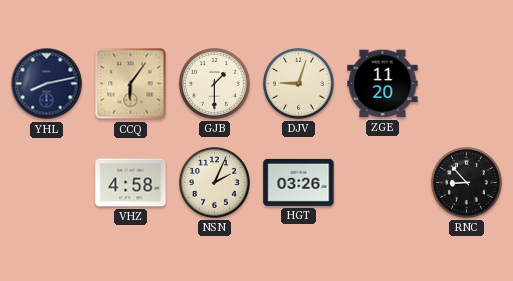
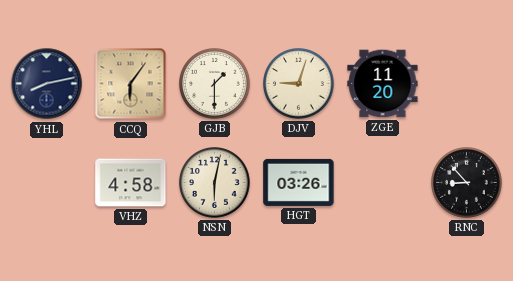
NSN: 2:04 -> 6:02 (215, 183)
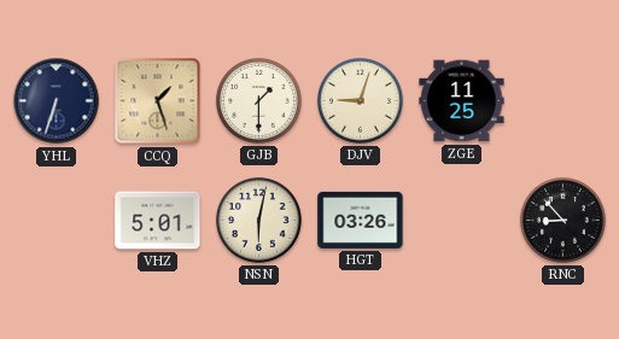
YHL: 8:13 -> 6:33 (57, 101)
CCQ: 6:06 -> 1:27 (158, 101)
ZGE: 11:20 -> 11:25 (462, 101)
VHZ: 4:58 -> 5:01 (158, 221)
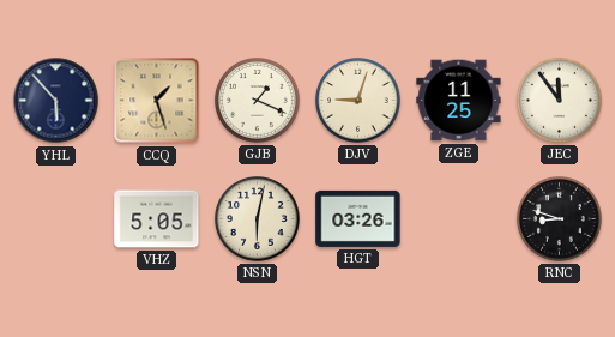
YHL: 6:33 -> 5:53 (56, 101)
GJB: 1:30 -> 1:19 (258, 101)
JEC: none -> 11:54 (560, 101)
VHZ: 5:01 -> 5:05 (157, 219)
RNC: 8:53 -> 8:48 (560, 219)
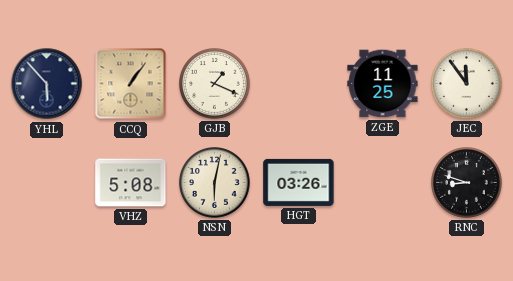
CCQ: 1:27 -> 1:06 (131, 84)
DJV: 9:03 -> none (358, 101)
VHZ: 5:05 -> 5:08 (131, 183)
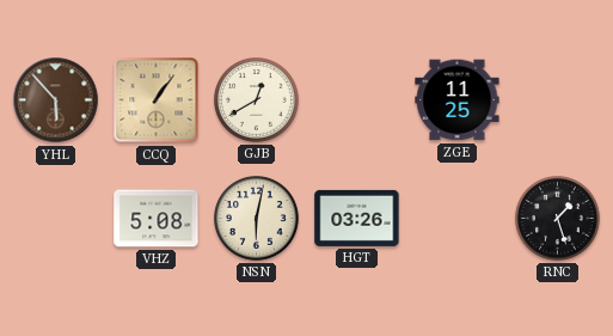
YHL dial: navy -> brown (56, 100)
GJB: 1:19 -> 12:40 (257, 100)
JEC: 11:54 -> none (467, 84)
RNC: 8:48 -> 1:27 (558, 219)
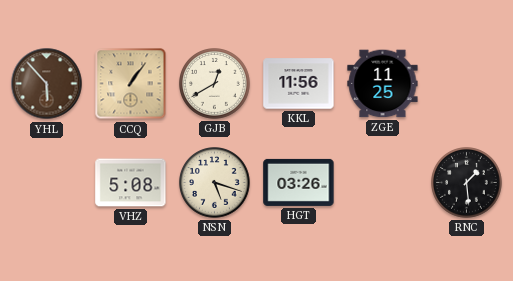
KKL: none -> 11:56 (299, 84)
NSN: 6:02 -> 5:18 (215, 183)
RNC: 1:27 -> 1:29 (467, 183)
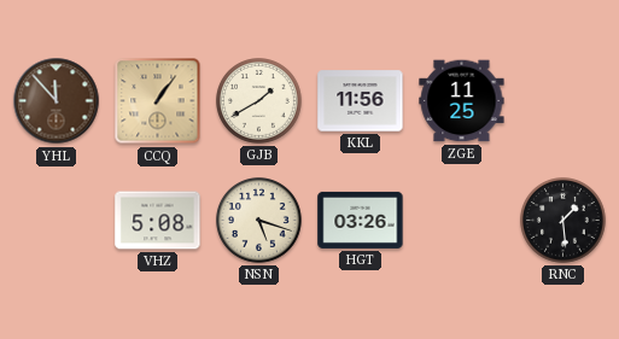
YHL: 5:53 -> 11:53 (57, 101)
GJB: 12:40 -> 1:40 (259, 101)
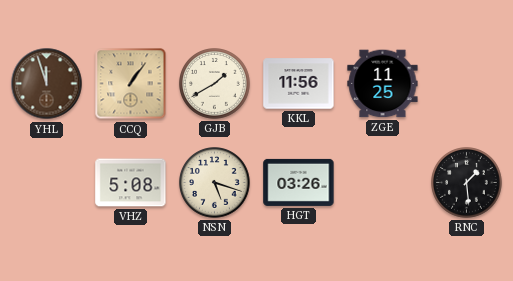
YHL: 11:53 -> 11:57 (47, 84)
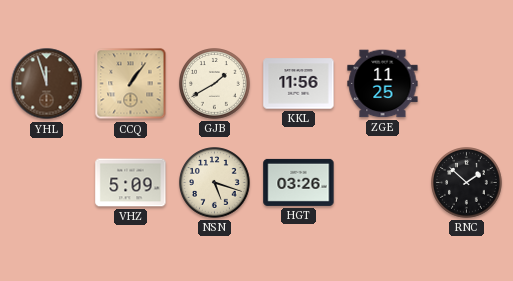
VHZ: 5:08 -> 5:09 (131, 183)
RNC: 1:29 -> 1:52 (467, 183)
